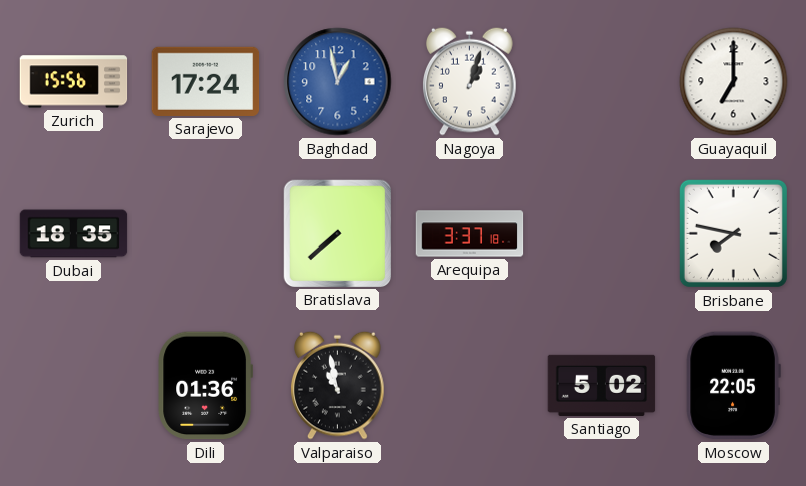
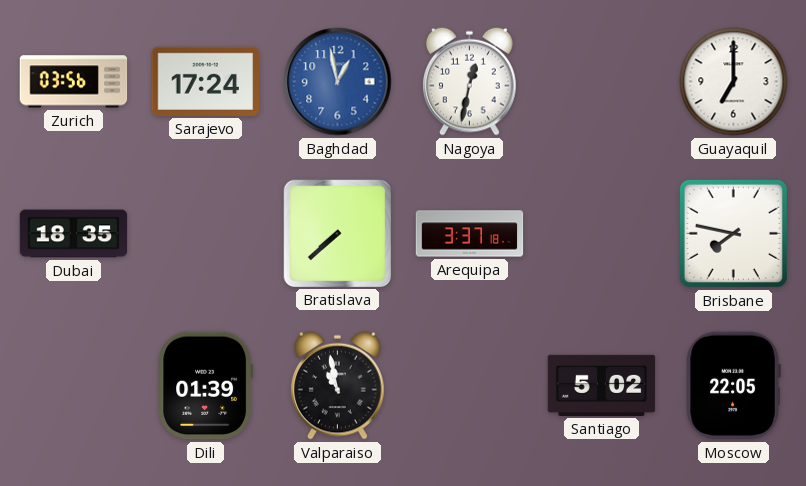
Zurich: 15:56 -> 03:56 (74, 82)
Nagoya: 1:03 -> 12:32 (470, 81)
Dili: 01:36 -> 01:39 (205, 386)
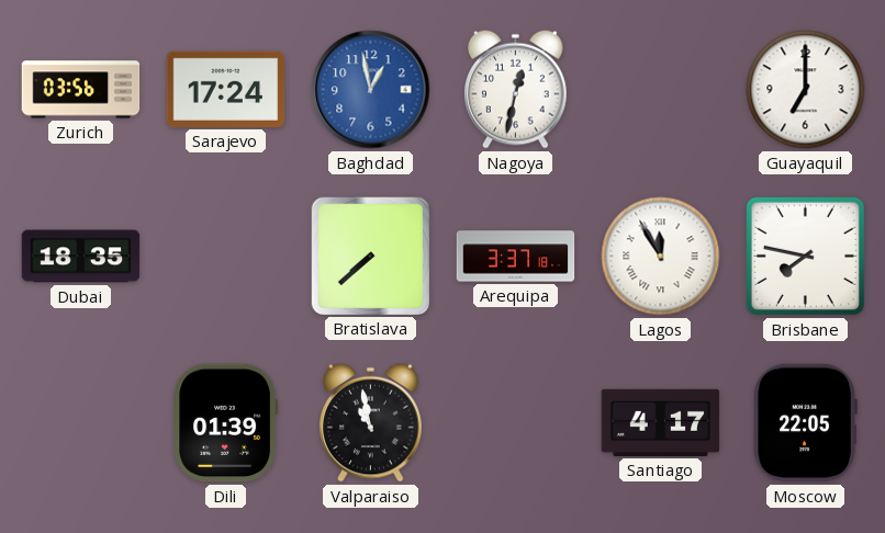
Lagos: none -> 11:55 (661, 257)
Santiago: 5:02 -> 4:17 (661, 422)
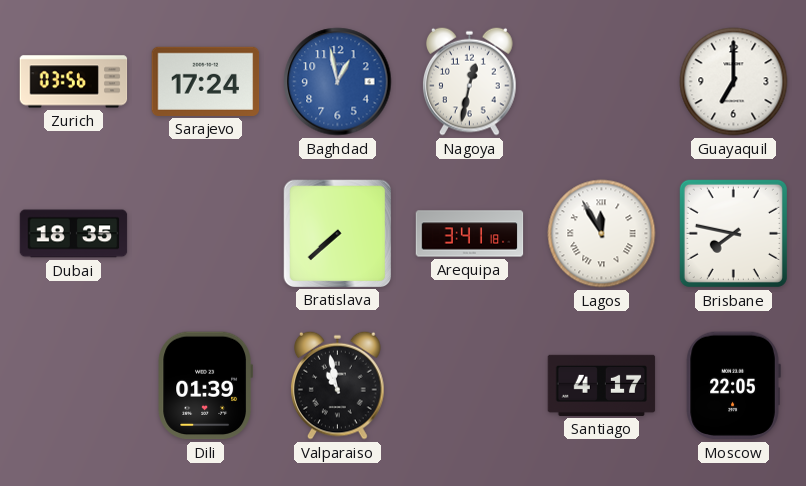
Arequipa: 3:37 -> 3:41 (470, 234)
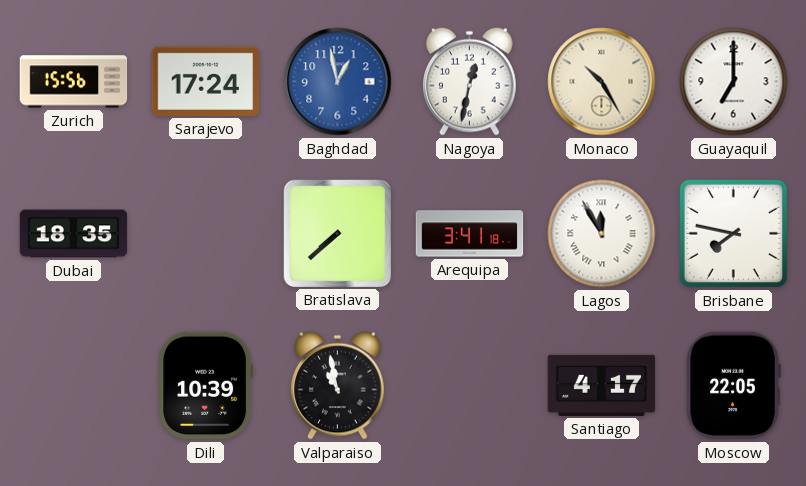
Zurich: 03:56 -> 15:56 (74, 82)
Monaco: none -> 10:25 (602, 82)
Dili: 01:39 -> 10:39 (205, 386)
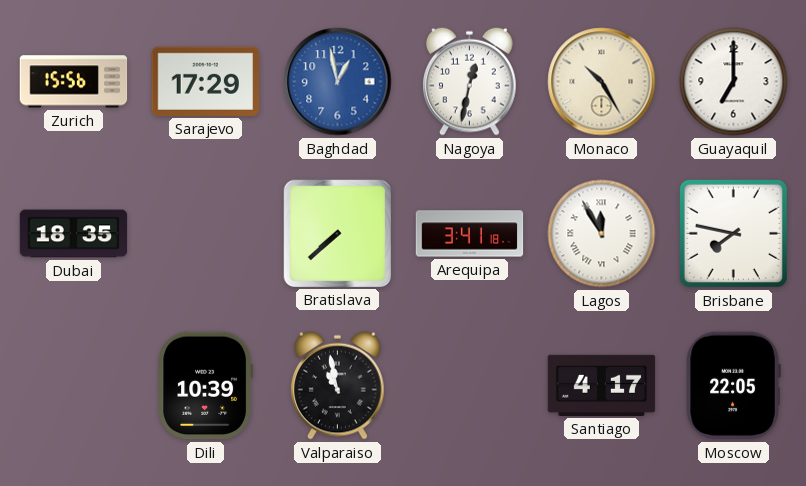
Sarajevo: 17:24 -> 17:29 (206, 81)
